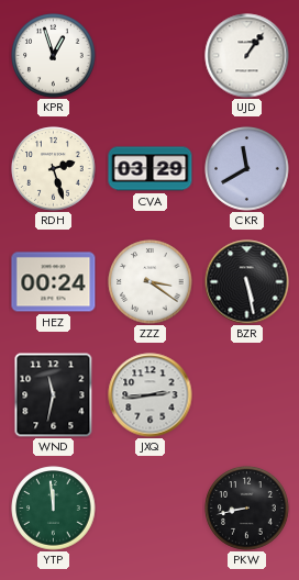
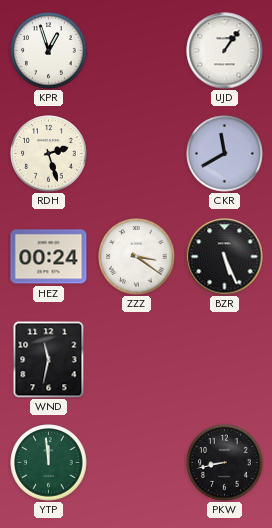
CVA: 03:29 -> none (151, 169)
BZR: 5:28 -> 5:26 (225, 257)
JXQ: 2:44 -> none (151, 395)
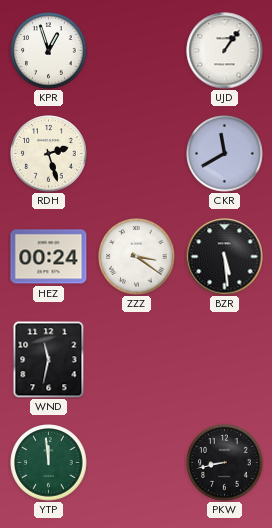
BZR: 5:26 -> 5:29 (225, 257)
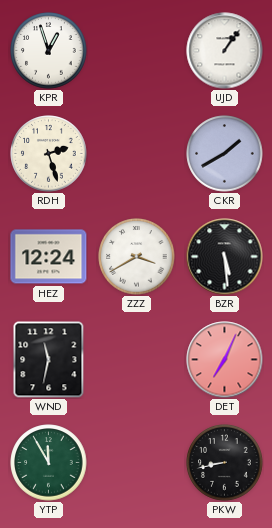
CKR: 11:40 -> 1:40 (225, 154)
HEZ: 00:24 -> 12:24 (49, 257)
ZZZ: 3:21 -> 3:40 (137, 257)
DET: none -> 7:04 (225, 360)
YTP: 11:59 -> 11:55 (49, 463)
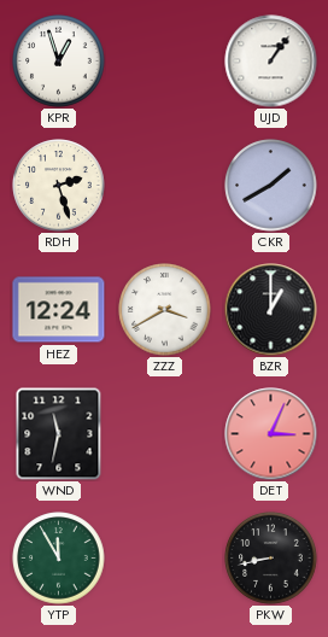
BZR: 5:29 -> 1:00 (271, 310)
DET: 7:04 -> 3:04 (271, 434)
